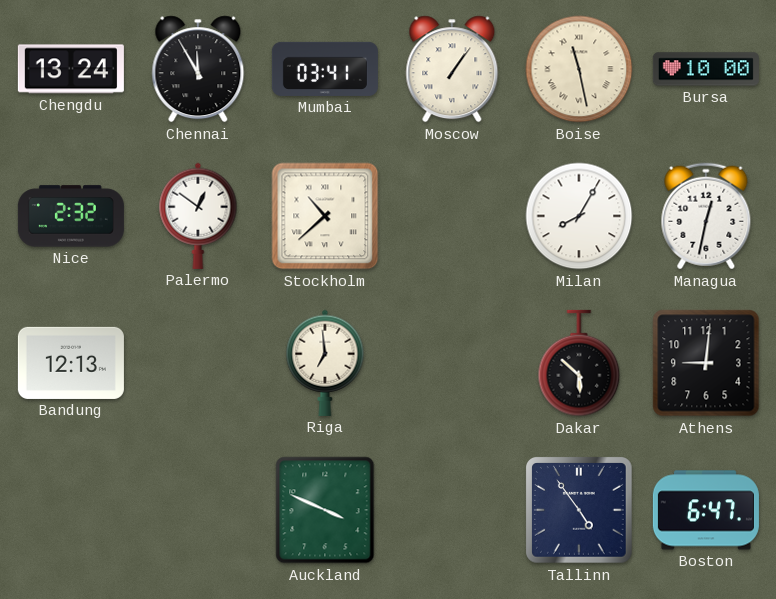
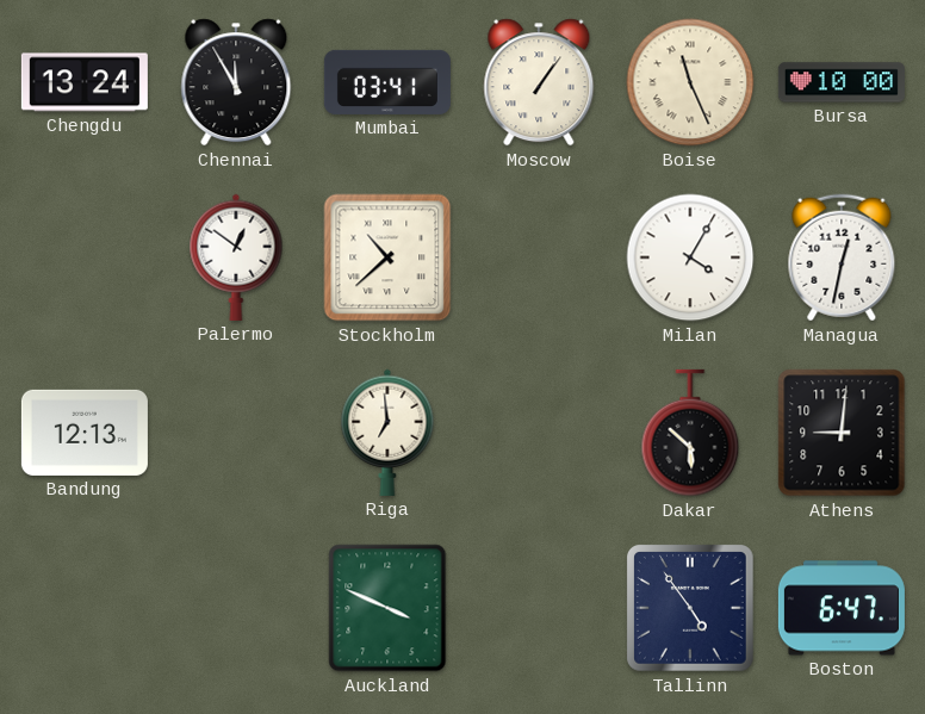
Boise: 11:28 -> 11:26 (690, 82)
Nice: 2:32 -> none (71, 216)
Milan: 8:05 -> 4:05 (690, 257)
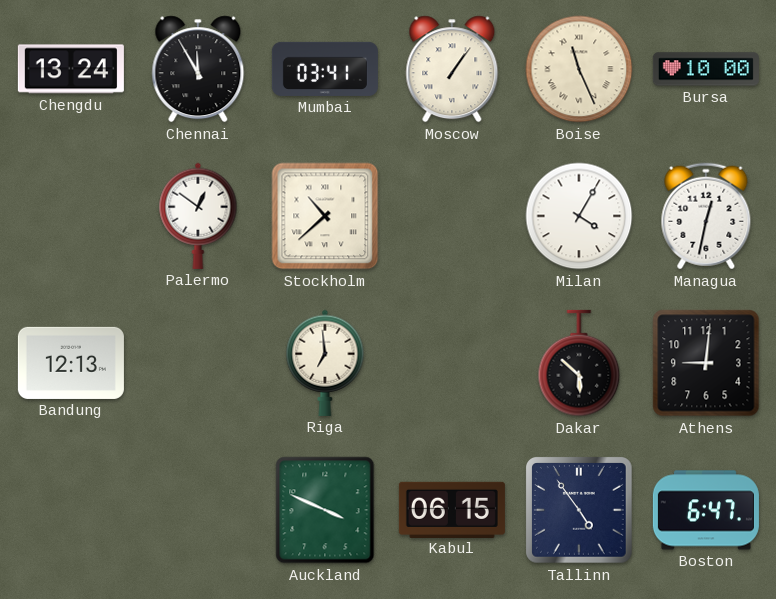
Kabul: none -> 06:15 (452, 509)
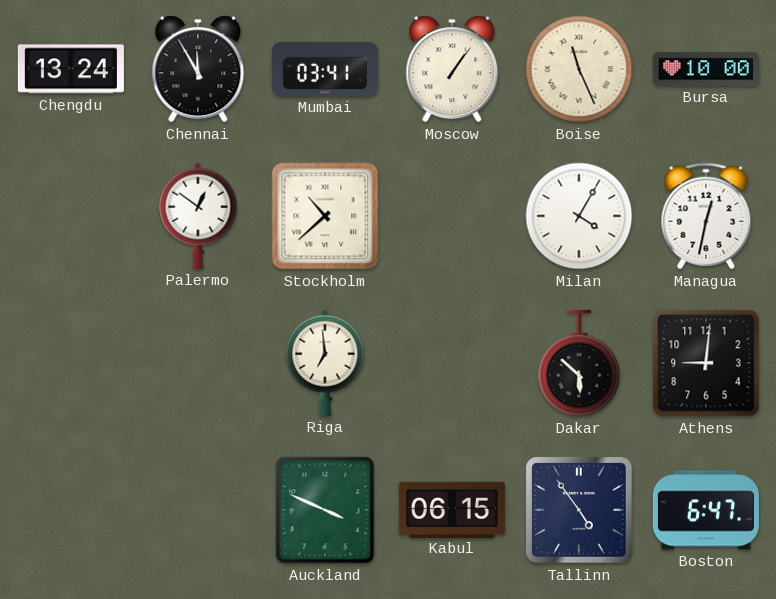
Bandung: 12:13 -> none (71, 363)
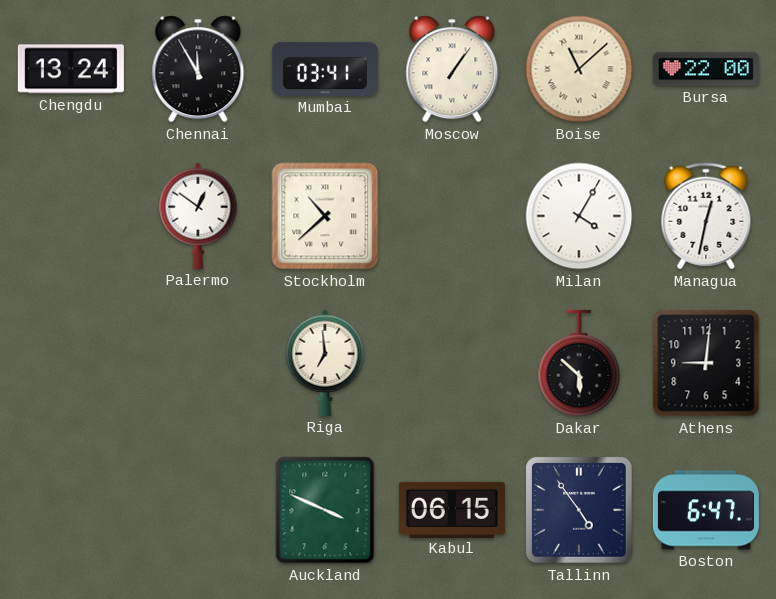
Boise: 11:26 -> 11:08 (579, 69)
Bursa: 10:00 -> 22:00 (706, 69)
